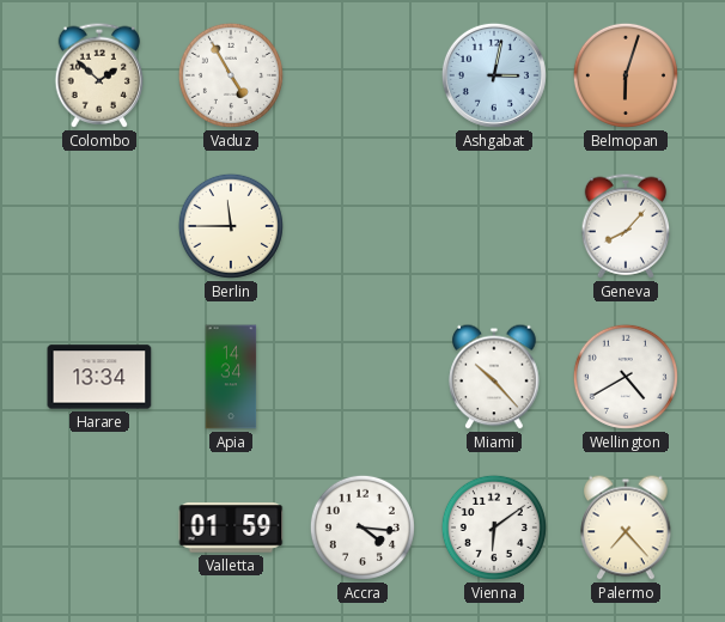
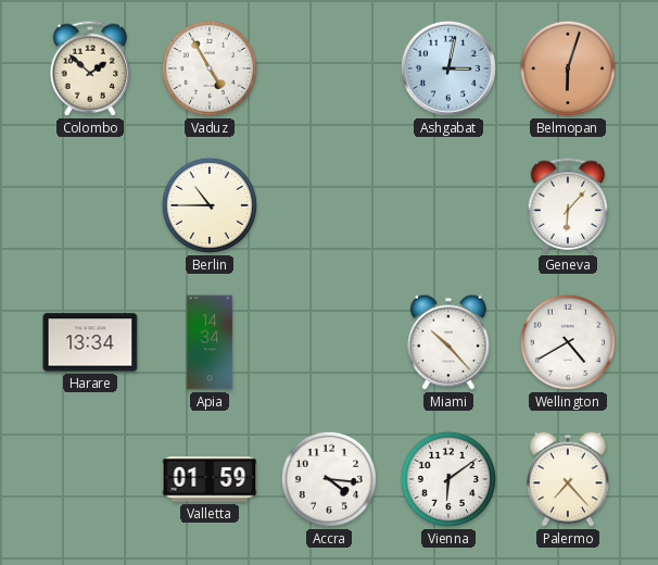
Berlin: 11:45 -> 10:45 (210, 205)
Geneva: 8:07 -> 6:07 (568, 205)
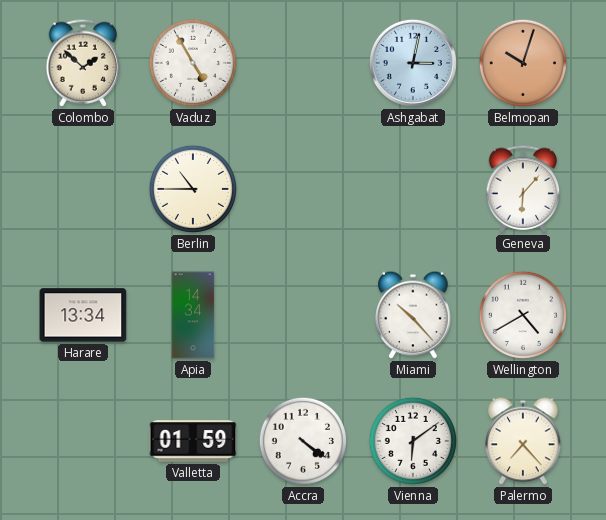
Belmopan: 6:03 -> 10:03 (523, 63)
Accra: 4:16 -> 4:21 (303, 441)
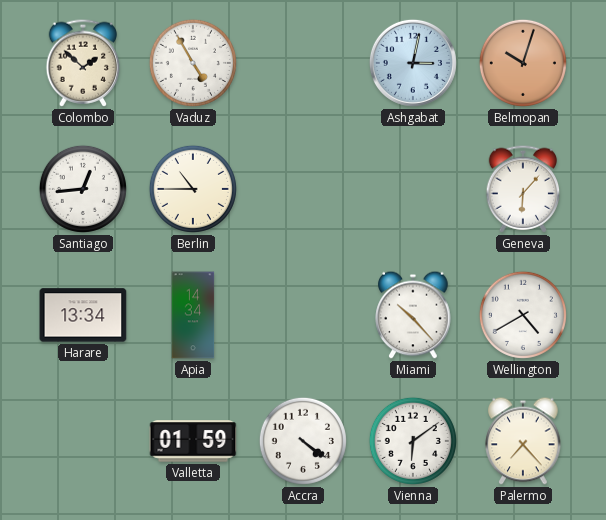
Santiago: none -> 12:44 (83, 189)
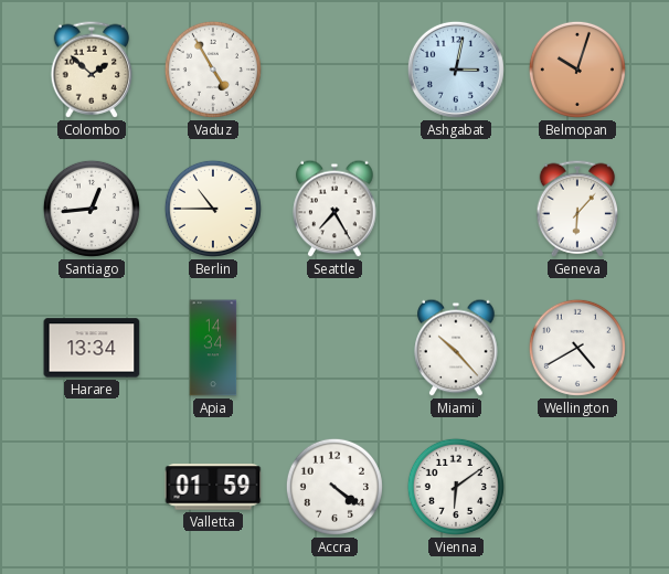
Seattle: none -> 7:25 (334, 209)
Palermo: 7:23 -> none (523, 441)
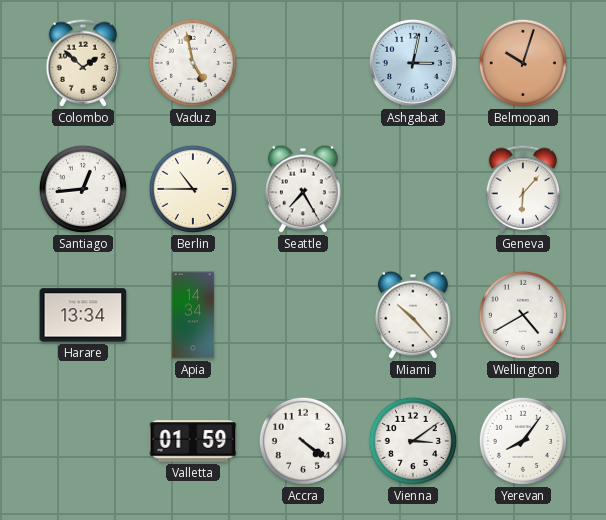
Vaduz: 4:55 -> 4:58 (193, 63)
Vienna: 6:09 -> 3:09 (413, 441)
Yerevan: none -> 8:06 (523, 441)
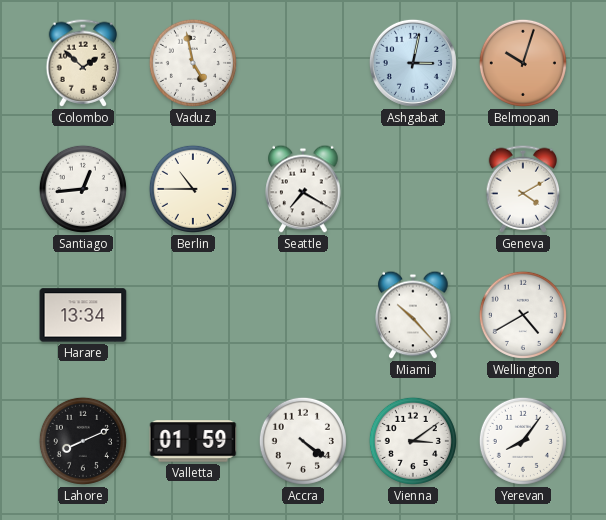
Seattle: 7:25 -> 7:20 (303, 189)
Geneva: 6:07 -> 4:10 (523, 189)
Apia: 14:34 -> none (193, 315)
Lahore: none -> 8:11 (83, 441)
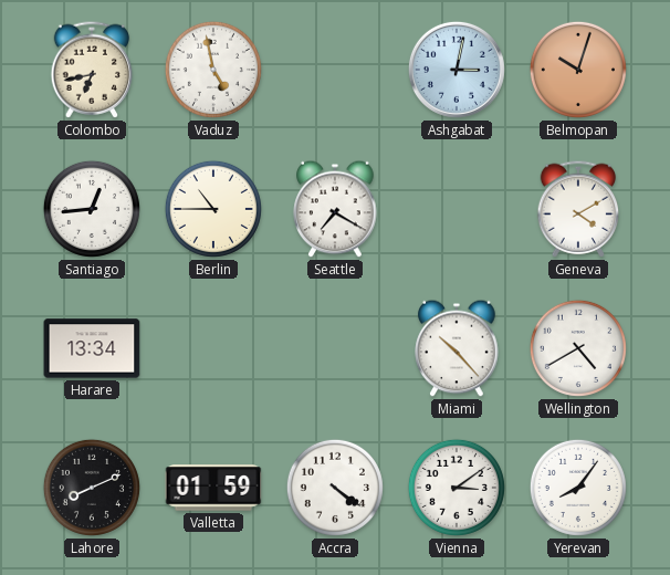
Colombo: 1:52 -> 6:43 (92, 70)
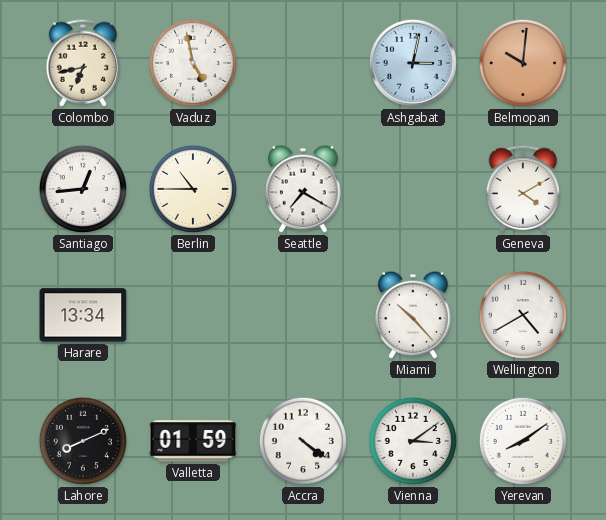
Belmopan: 10:03 -> 10:01 (523, 63)
Yerevan: 8:06 -> 8:09 (523, 441)
